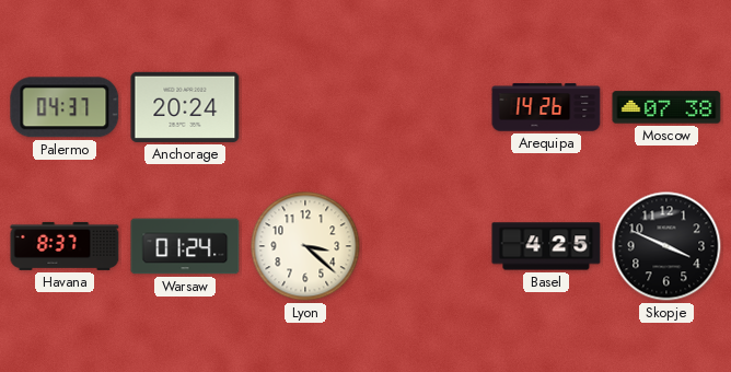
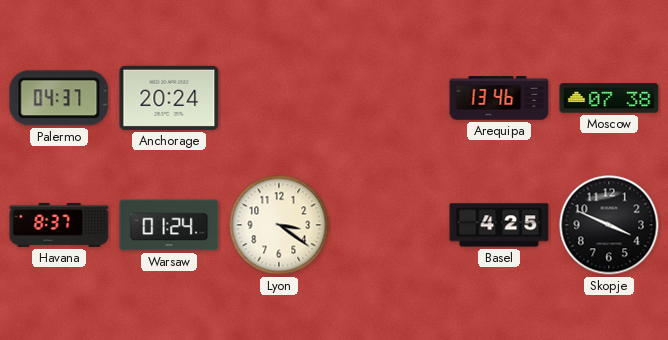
Arequipa: 14:26 -> 13:46 (499, 98)
Lyon: 3:22 -> 3:21 (279, 225)
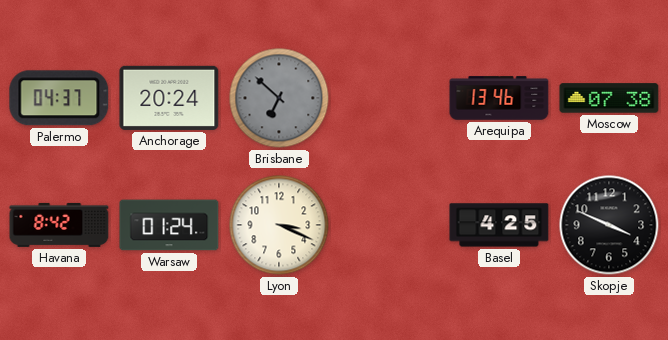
Brisbane: none -> 6:52 (279, 98)
Havana: 8:37 -> 8:42 (59, 225)
Lyon: 3:21 -> 3:19 (279, 225)
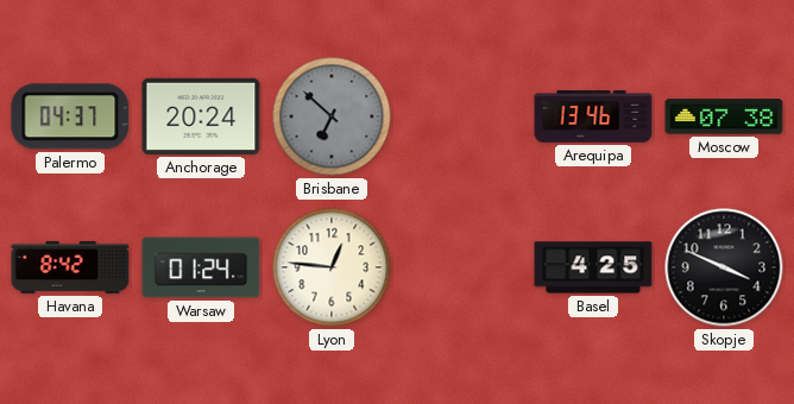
Lyon: 3:19 -> 12:46 (332, 267)
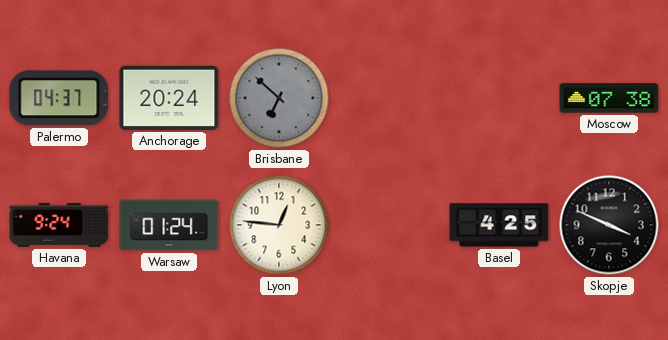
Arequipa: 13:46 -> none (593, 116)
Havana: 8:42 -> 9:24 (59, 225)
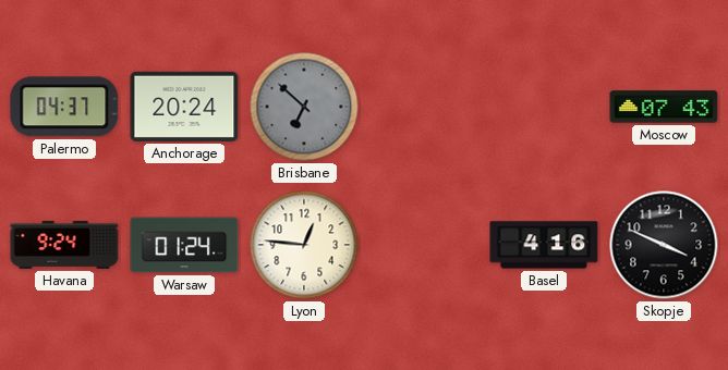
Moscow: 07:38 -> 07:43 (664, 107)
Basel: 4:25 -> 4:16 (544, 245)
